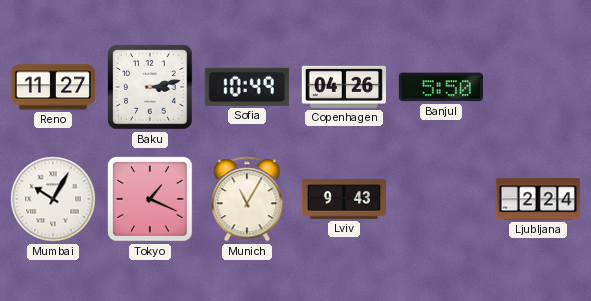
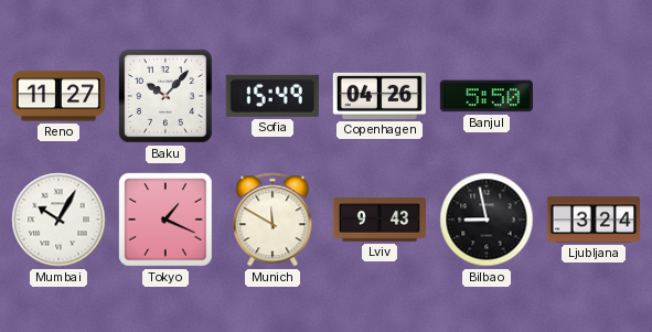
Baku: 3:13 -> 10:07 (165, 96)
Sofia: 10:49 -> 15:49 (272, 96)
Munich: 11:05 -> 11:50 (272, 219)
Bilbao: none -> 8:58 (487, 219)
Ljubljana: 2:24 -> 3:24 (594, 219)
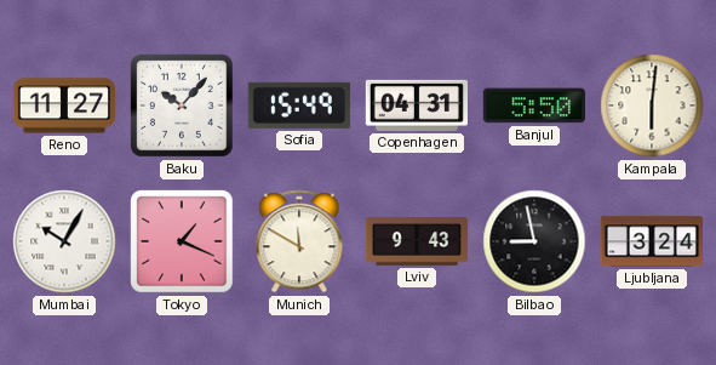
Copenhagen: 04:26 -> 04:31 (417, 105)
Kampala: none -> 6:01 (652, 105)
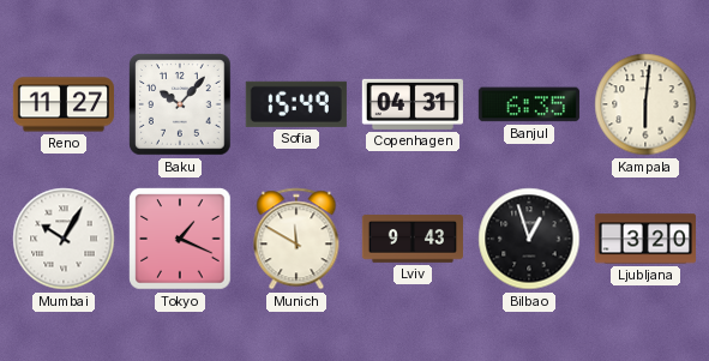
Banjul: 5:50 -> 6:35 (529, 104)
Bilbao: 8:58 -> 12:57 (529, 239)
Ljubljana: 3:24 -> 3:20 (645, 239)
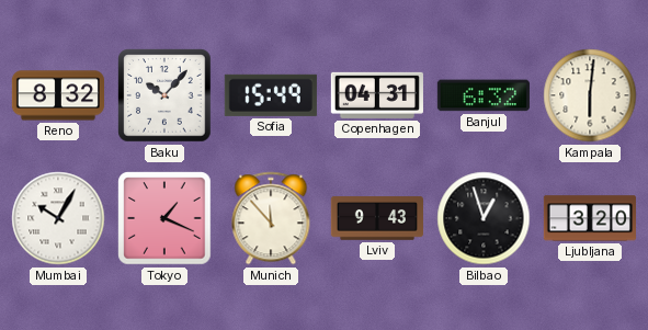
Reno: 11:27 -> 8:32 (57, 95)
Banjul: 6:35 -> 6:32 (484, 95)
Munich: 11:50 -> 11:53 (271, 218)
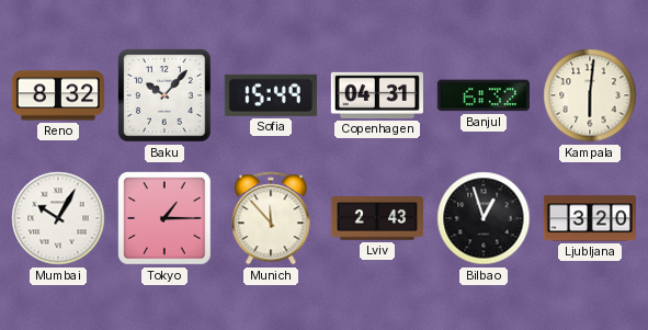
Tokyo: 1:19 -> 1:15 (164, 218)
Lviv: 9:43 -> 2:43 (377, 218)
